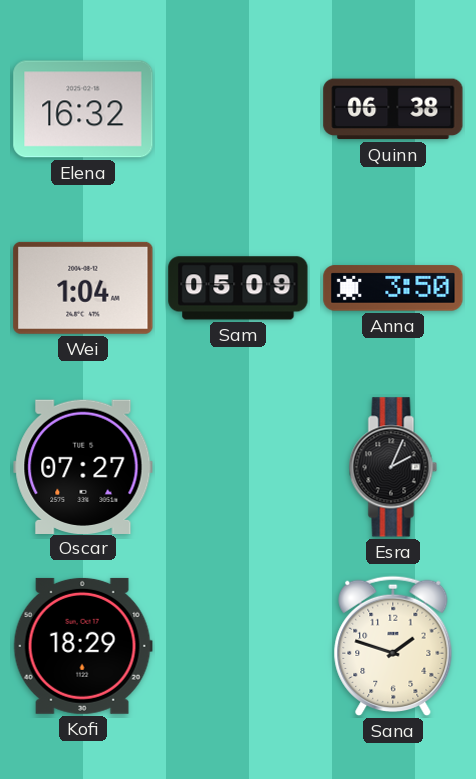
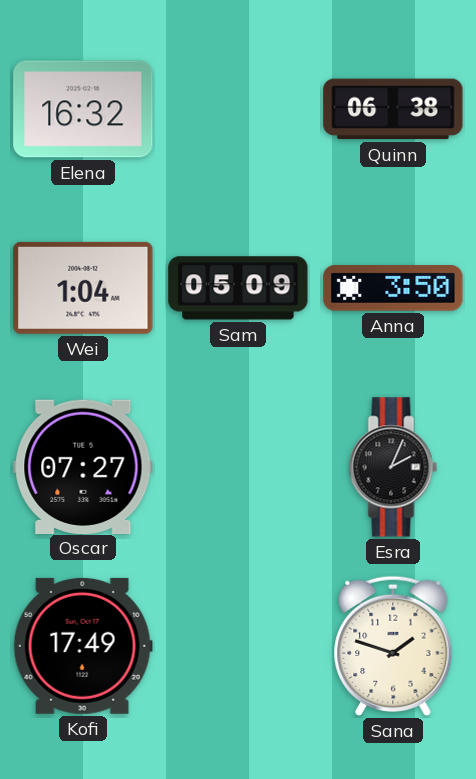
Kofi: 18:29 -> 17:49 (83, 646)
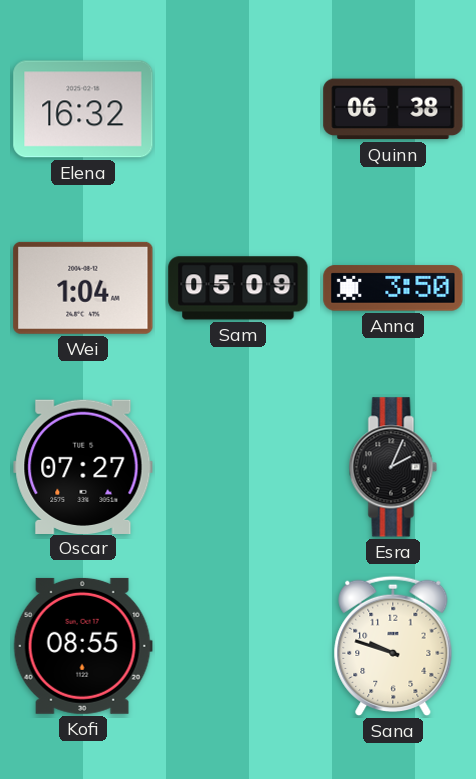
Kofi: 17:49 -> 08:55 (83, 646)
Sana: 1:48 -> 9:48 (393, 646)
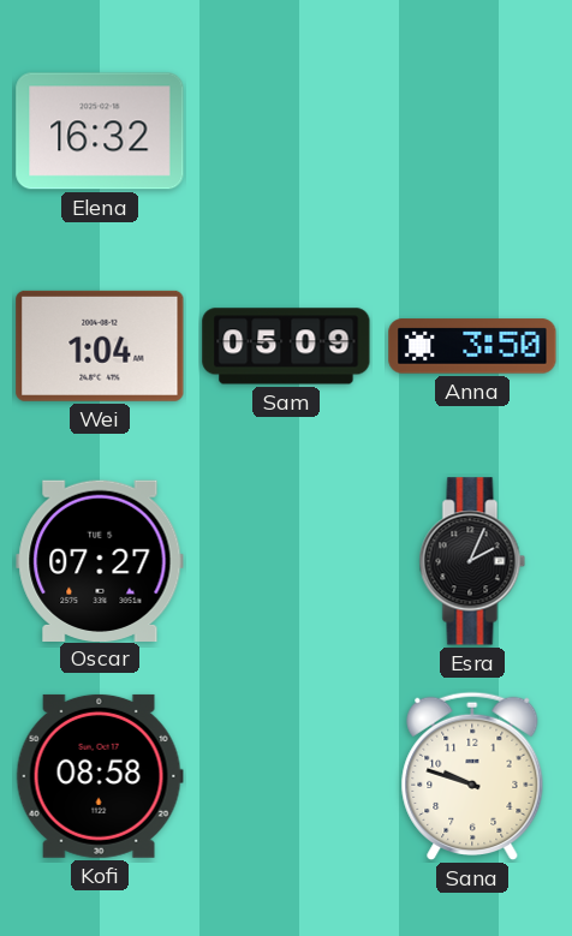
Quinn: 06:38 -> none (393, 109)
Kofi: 08:55 -> 08:58 (100, 776)
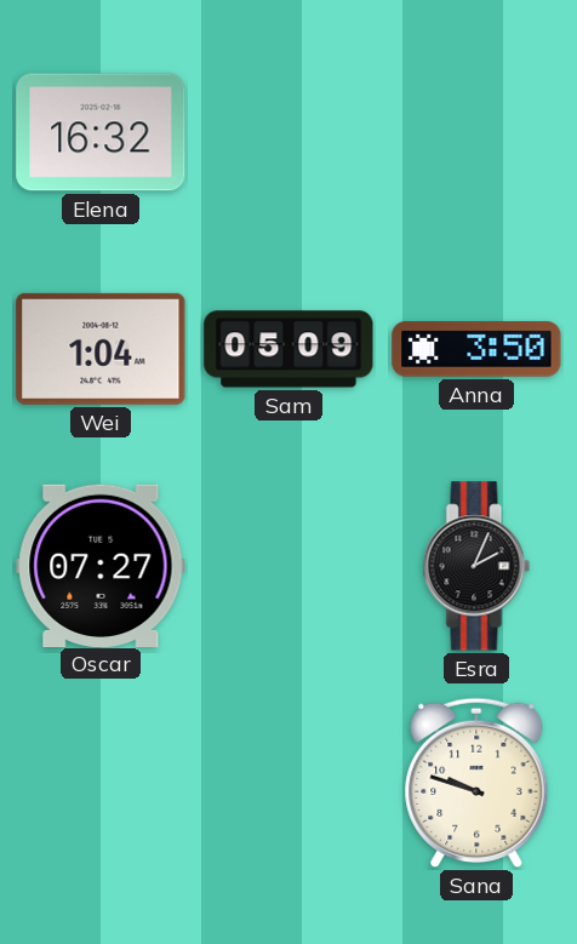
Kofi: 08:58 -> none (100, 776)
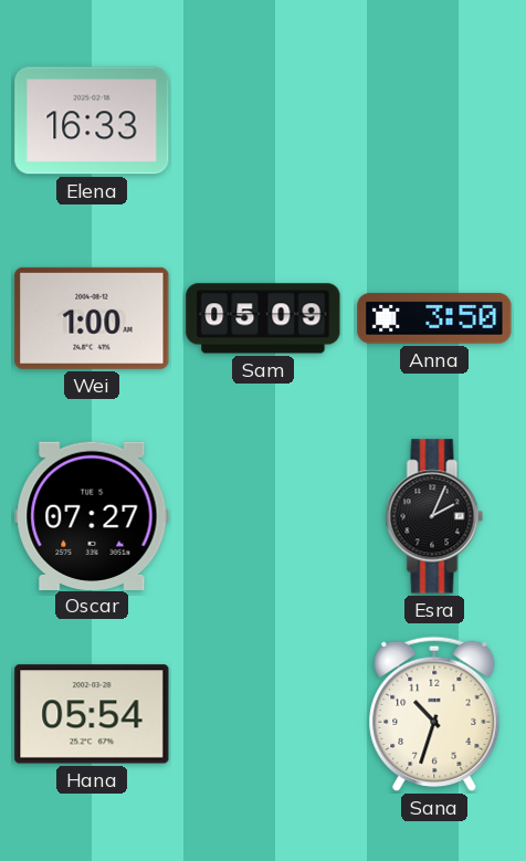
Elena: 16:32 -> 16:33 (92, 120)
Wei: 1:04 -> 1:00 (92, 318)
Hana: none -> 05:54 (92, 714)
Sana: 9:48 -> 10:33 (434, 714)
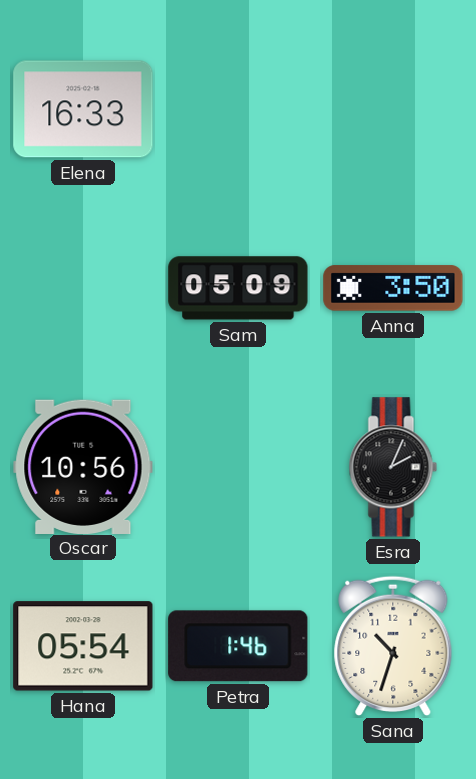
Wei: 1:00 -> none (92, 318)
Oscar: 07:27 -> 10:56 (83, 466)
Petra: none -> 1:46 (238, 646)
